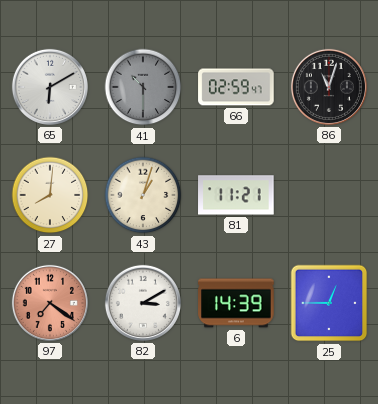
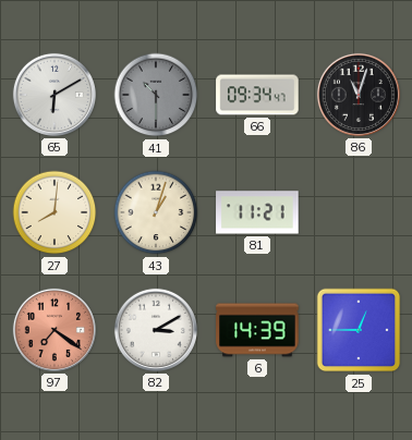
66: 02:59 -> 09:34 (257, 95)
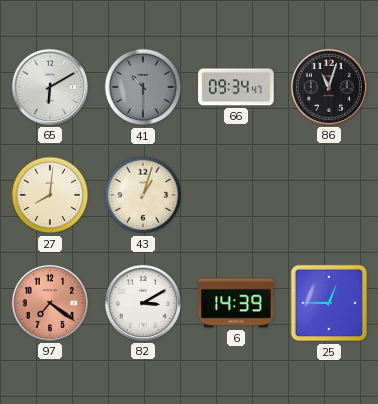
81: 11:21 -> none (257, 212)
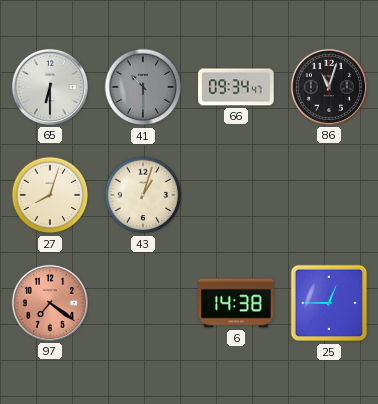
65: 6:10 -> 6:30 (50, 87)
27: 8:01 -> 8:03 (50, 195)
82: 3:10 -> none (143, 303)
6: 14:39 -> 14:38 (236, 303)
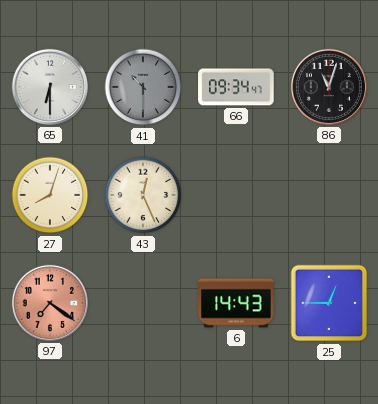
43: 1:03 -> 12:26 (143, 195)
6: 14:38 -> 14:43 (236, 303)
